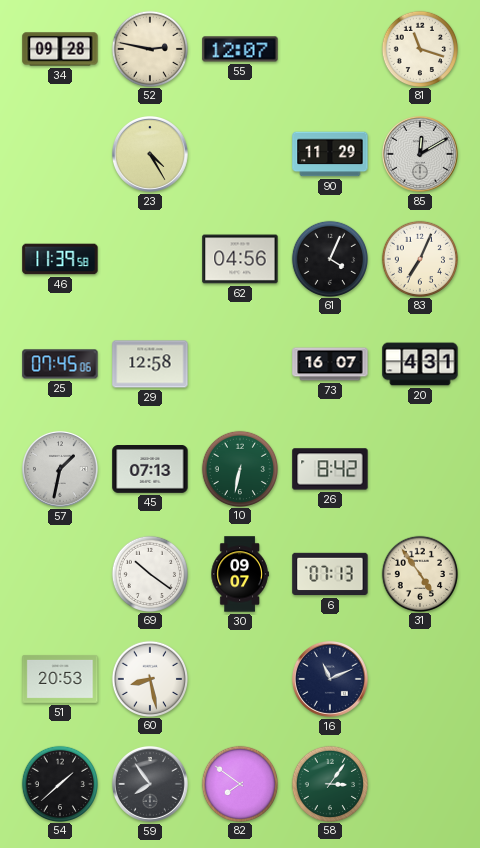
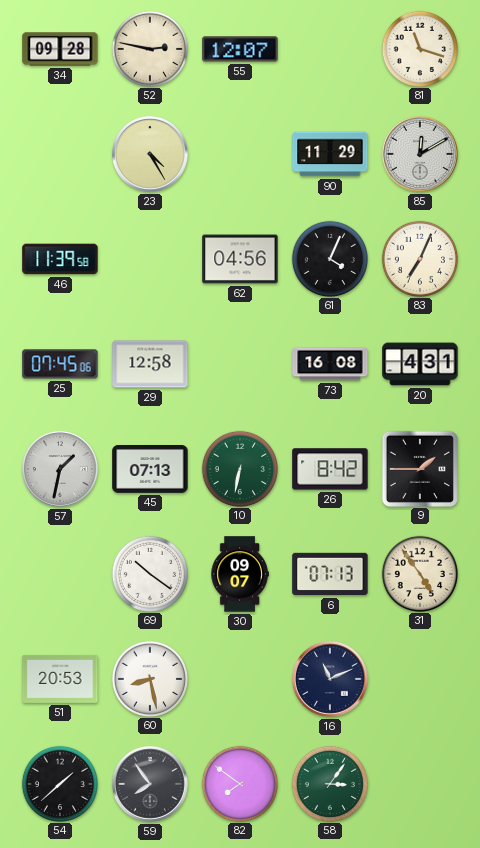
73: 16:07 -> 16:08 (330, 364)
9: none -> 1:45 (419, 468)
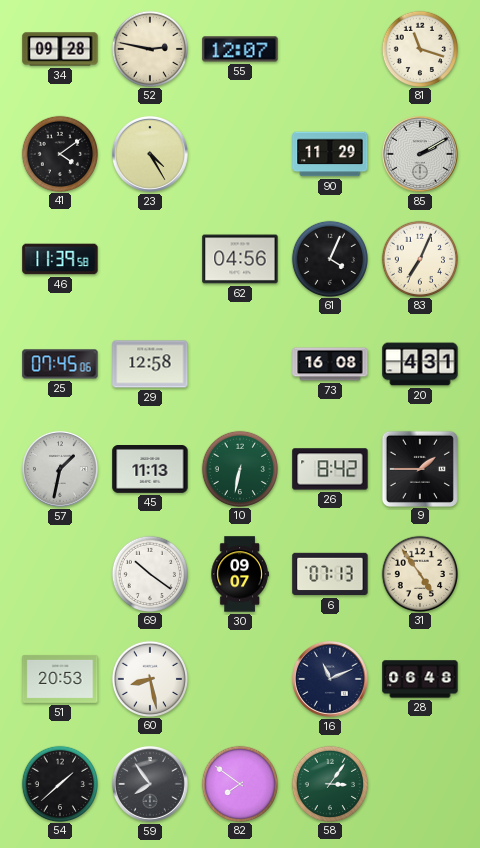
41: none -> 4:09 (59, 153)
85: 12:10 -> 2:10 (420, 154)
45: 07:13 -> 11:13 (150, 470)
28: none -> 06:48 (420, 679)
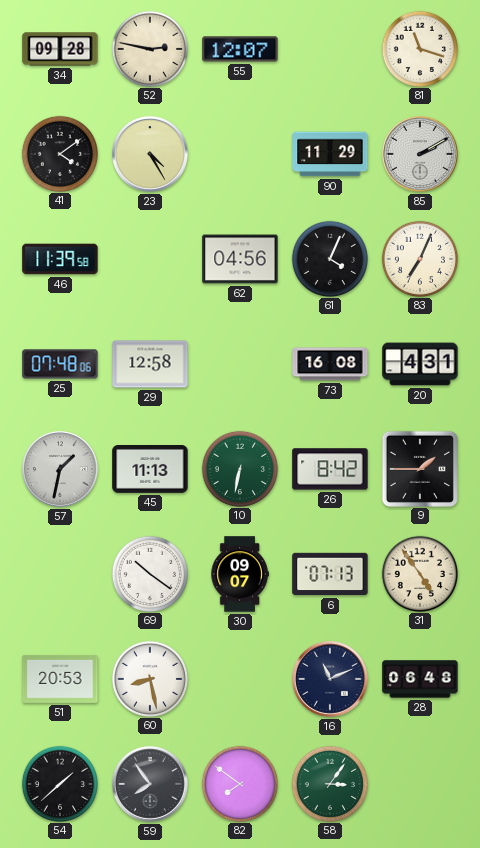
25: 07:45 -> 07:48 (60, 364)
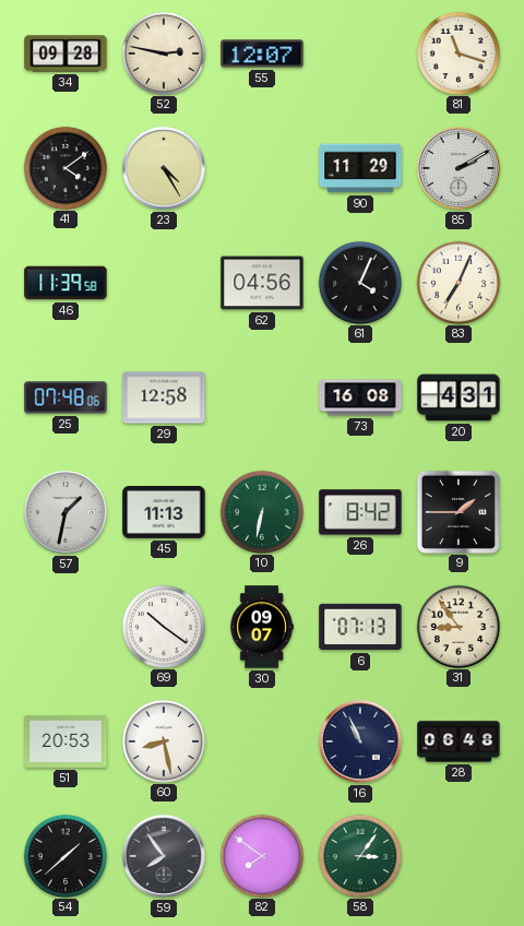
31: 4:54 -> 8:54 (457, 626)
16: 11:11 -> 10:56 (360, 741)
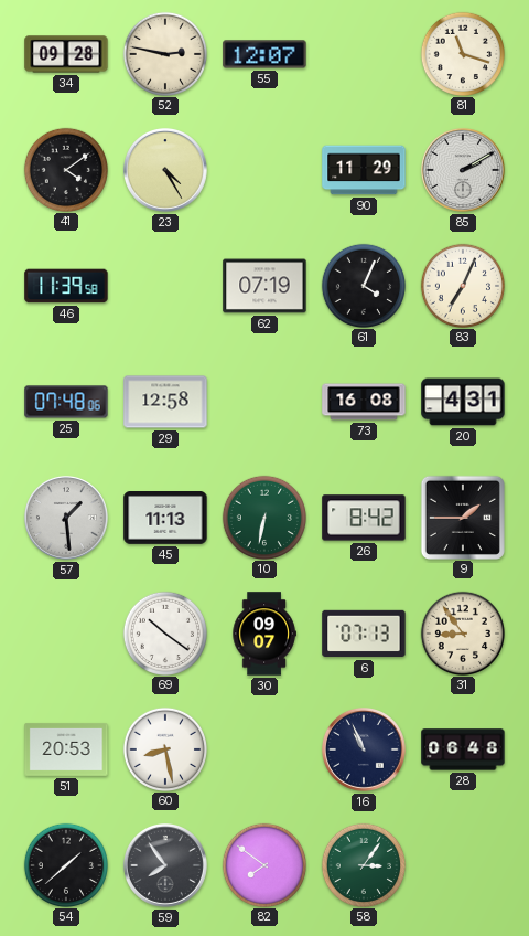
62: 04:56 -> 07:19 (264, 286)
57: 1:32 -> 1:29 (66, 518)
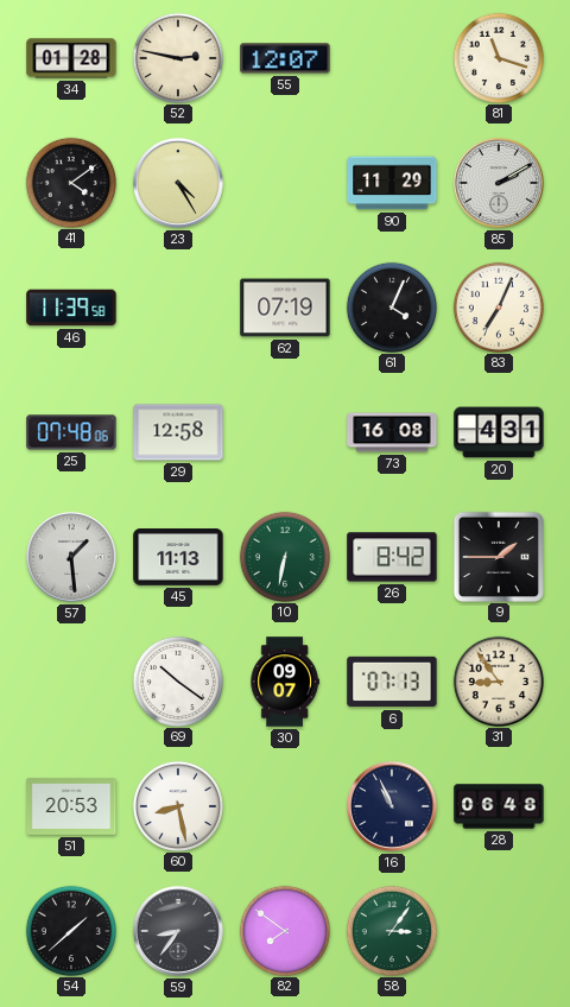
34: 09:28 -> 01:28 (71, 58)
59: 7:54 -> 8:36 (178, 931)
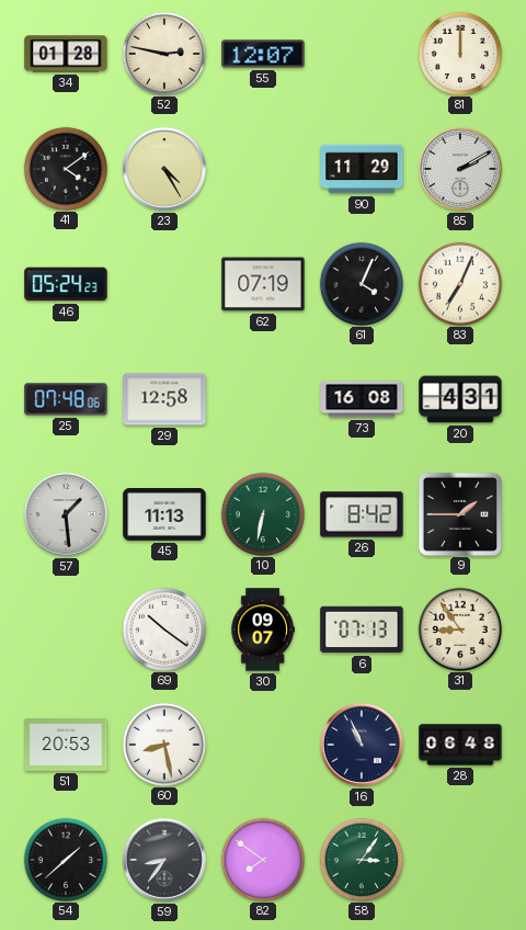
81: 11:18 -> 12:00 (459, 53)
46: 11:39 -> 05:24 (66, 284)
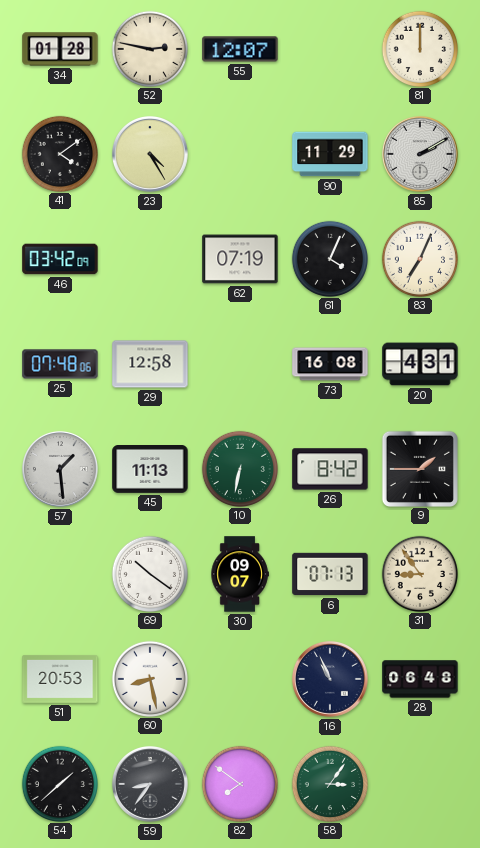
46: 05:24 -> 03:42 (60, 259)
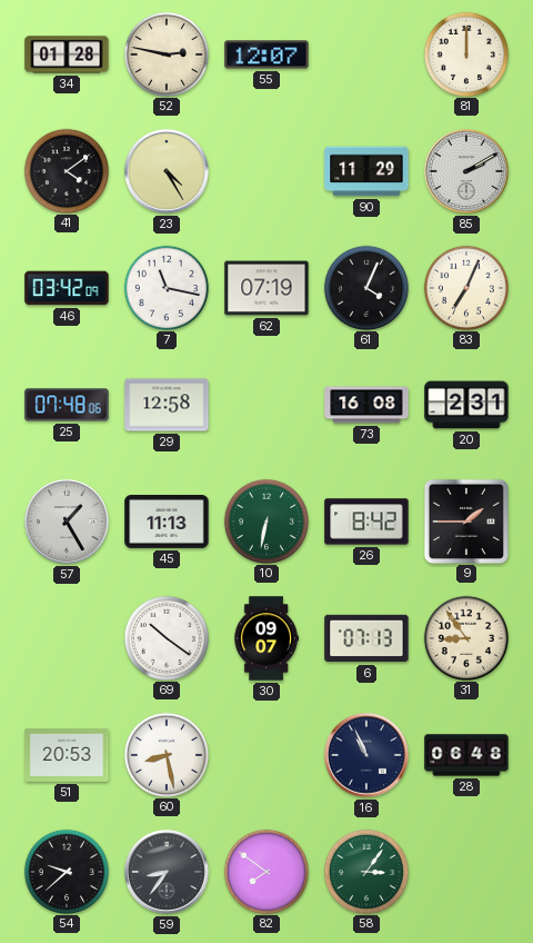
7: none -> 11:17 (165, 287)
20: 4:31 -> 2:31 (466, 405)
57: 1:29 -> 1:25 (67, 522)
54: 1:38 -> 9:38 (66, 871)
